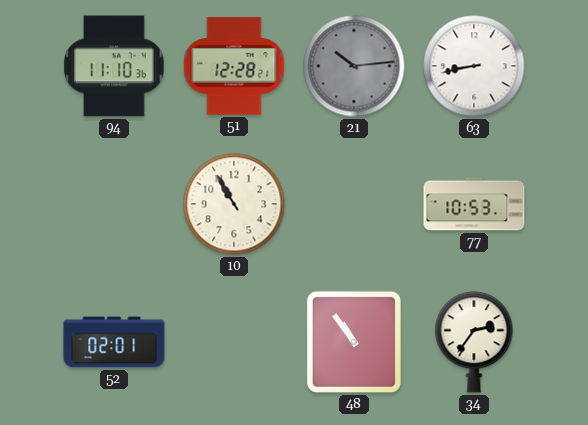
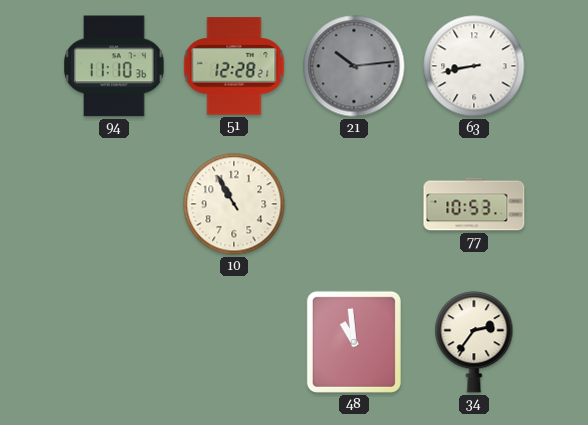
52: 02:01 -> none (114, 342)
48: 10:54 -> 10:59 (354, 342)
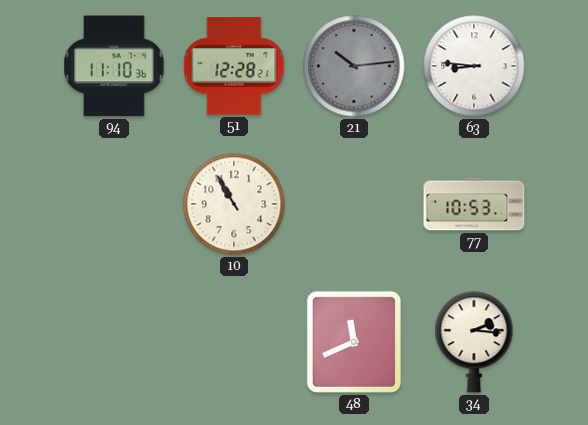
63: 8:43 -> 8:46 (474, 66)
48: 10:59 -> 11:41 (354, 342)
34: 2:36 -> 2:16 (474, 342)
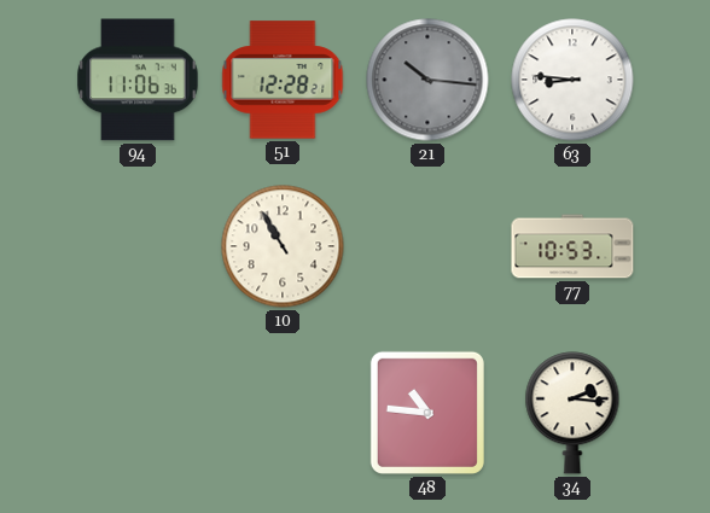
94: 11:10 -> 11:06 (138, 80)
21: 10:14 -> 10:16 (427, 80)
48: 11:41 -> 10:46 (427, 413)
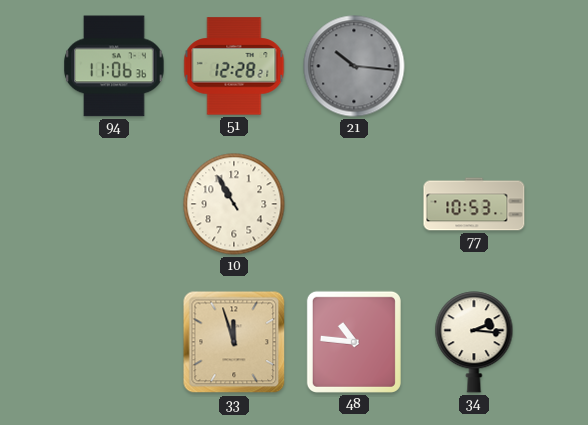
63: 8:46 -> none (572, 80)
33: none -> 11:57 (234, 342)
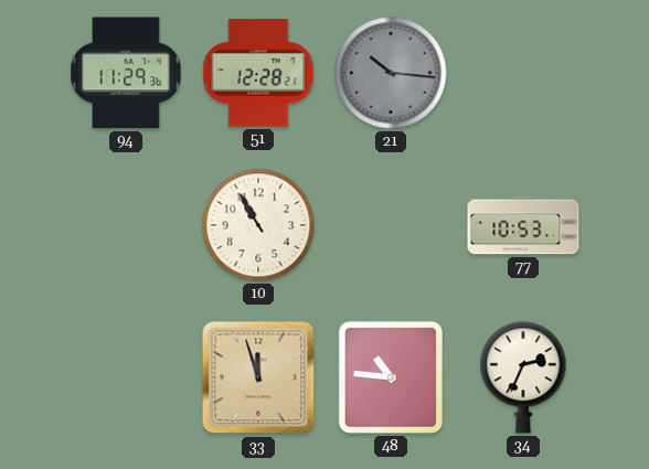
94: 11:06 -> 11:29 (126, 73)
34: 2:16 -> 2:34 (523, 377)
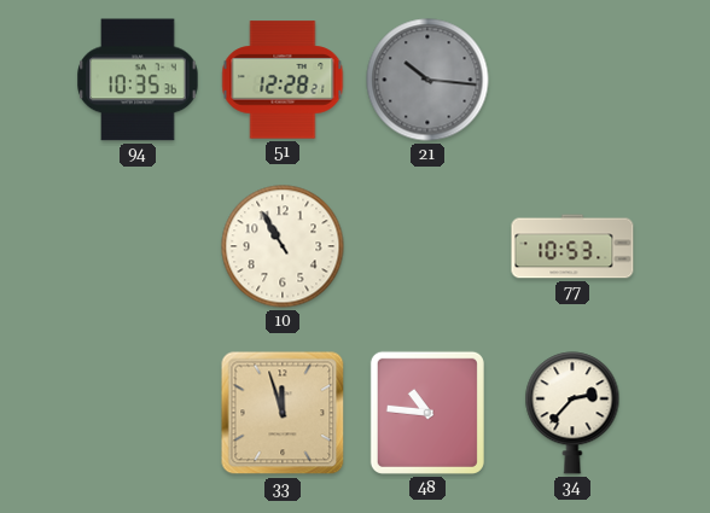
94: 11:29 -> 10:35 (138, 80)
34: 2:34 -> 2:37 (572, 413)
